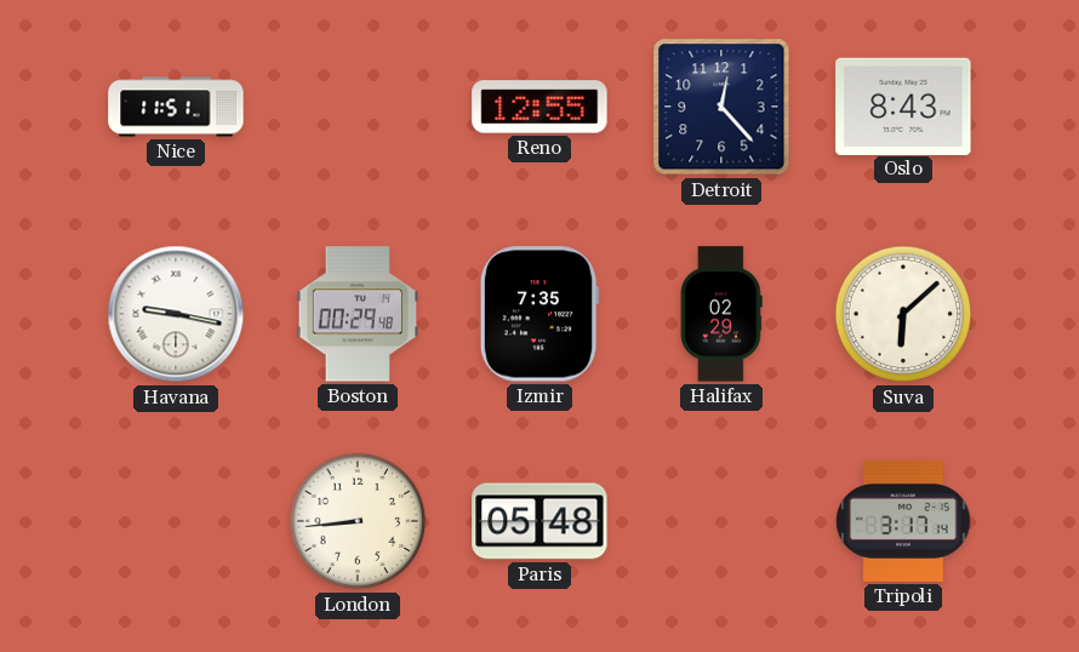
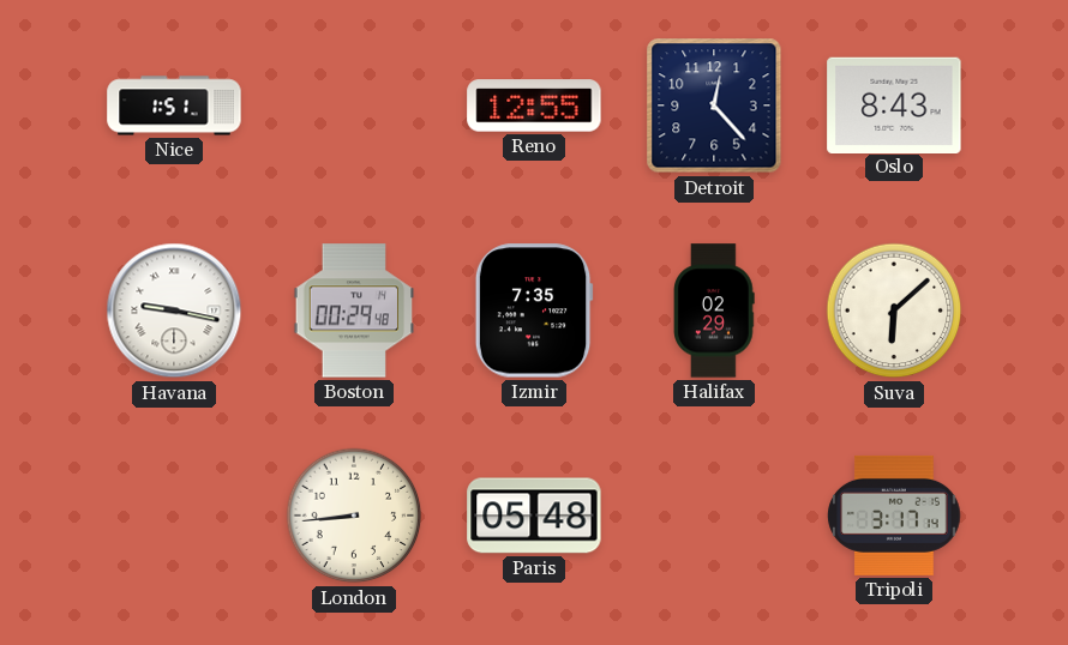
Nice: 11:51 -> 1:51 (174, 106)
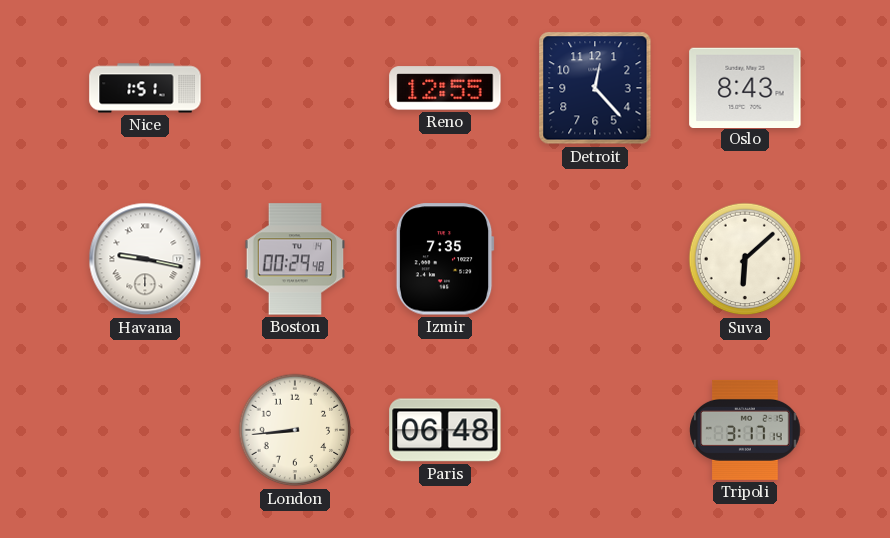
Halifax: 02:29 -> none (714, 311)
Paris: 05:48 -> 06:48 (445, 430)
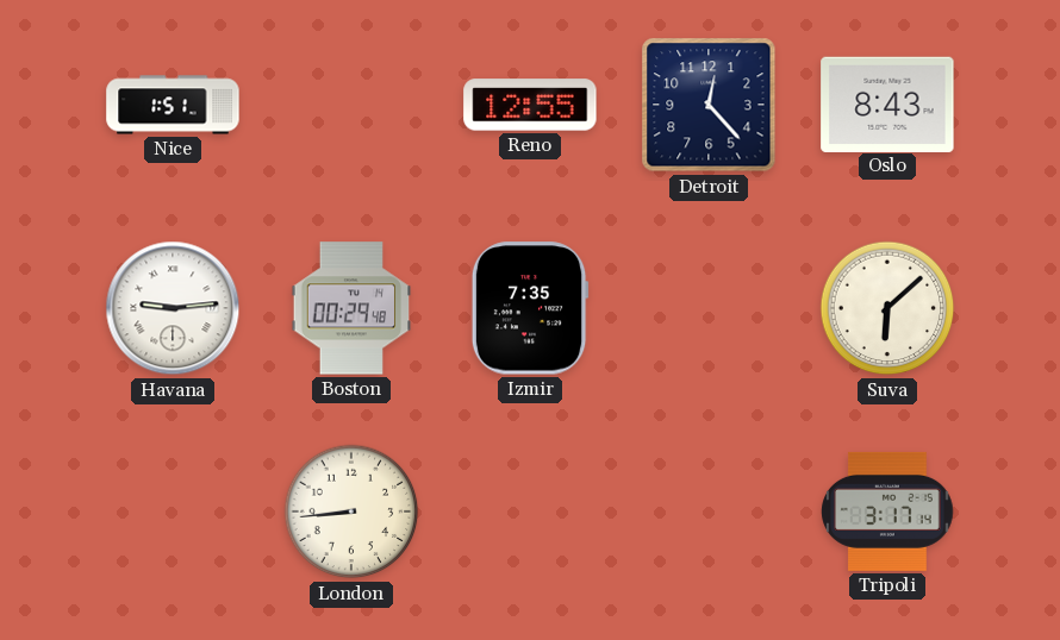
Havana: 9:17 -> 9:14 (173, 308)
Paris: 06:48 -> none (445, 430)
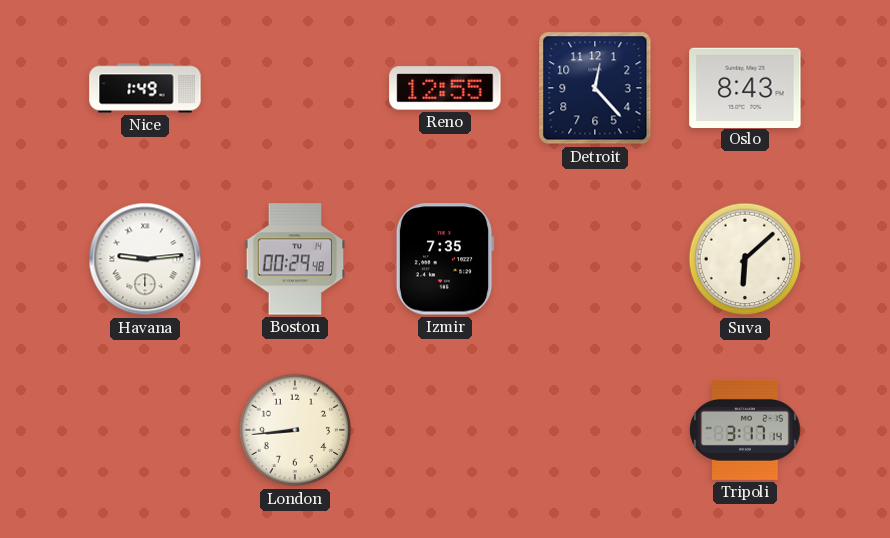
Nice: 1:51 -> 1:49 (145, 88)
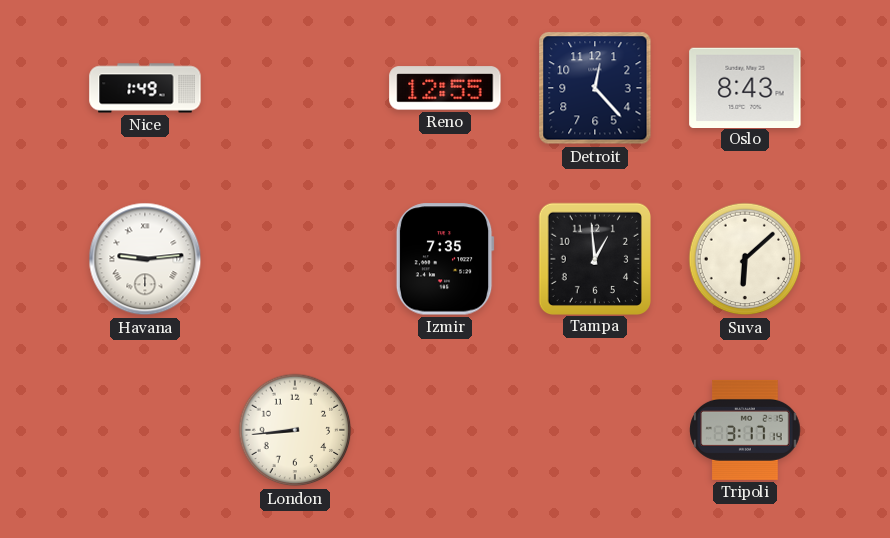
Boston: 00:29 -> none (295, 259)
Tampa: none -> 12:59 (594, 258)
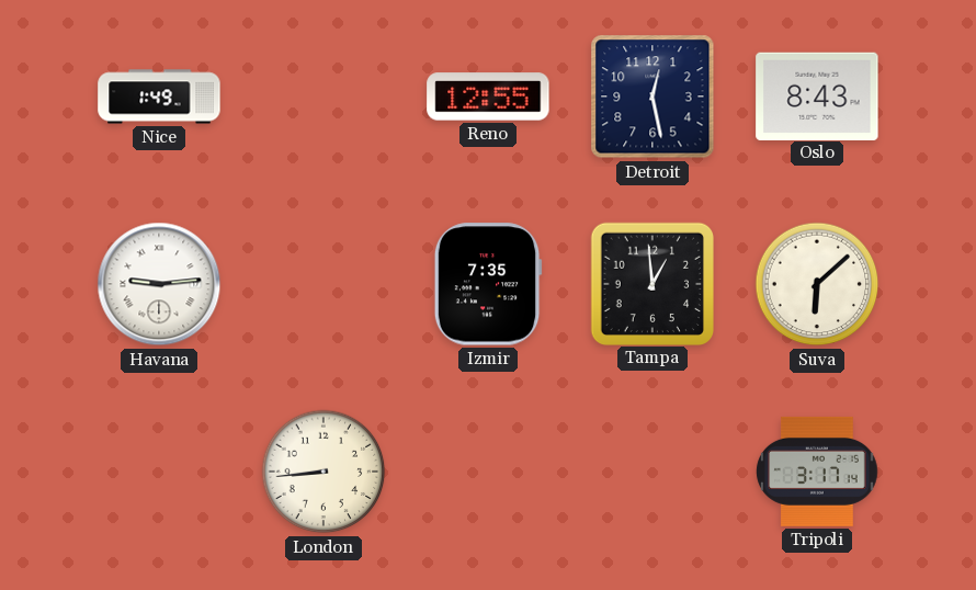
Detroit: 12:23 -> 12:28 (652, 97)
